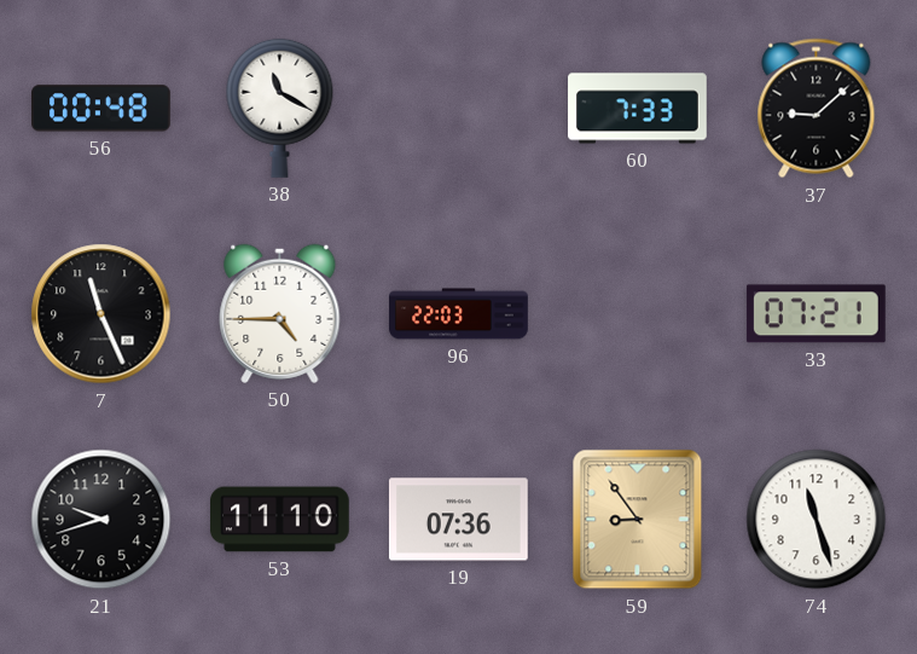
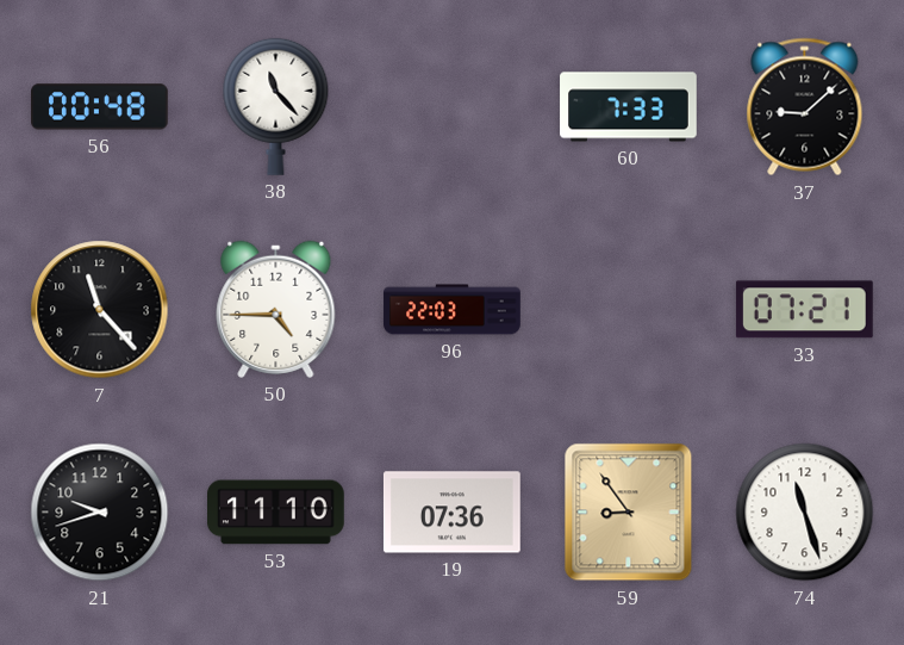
38: 11:20 -> 11:23 (276, 106)
7: 11:26 -> 11:23 (100, 310)
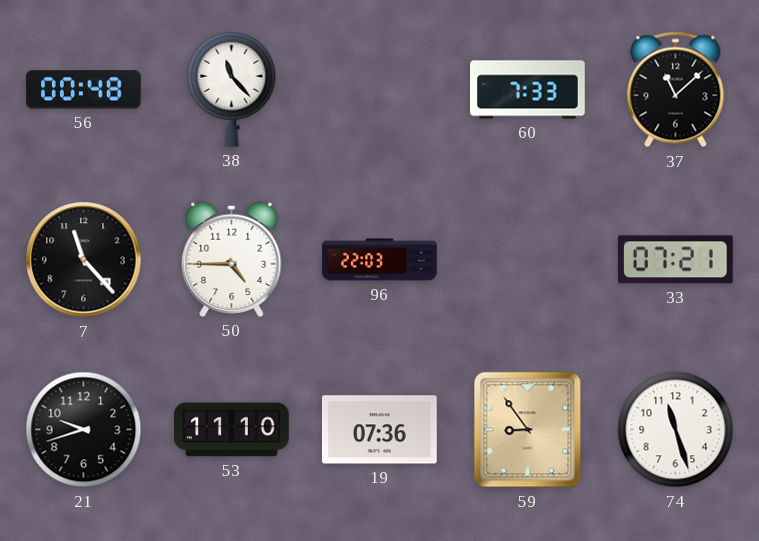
37: 9:08 -> 11:08 (676, 90)
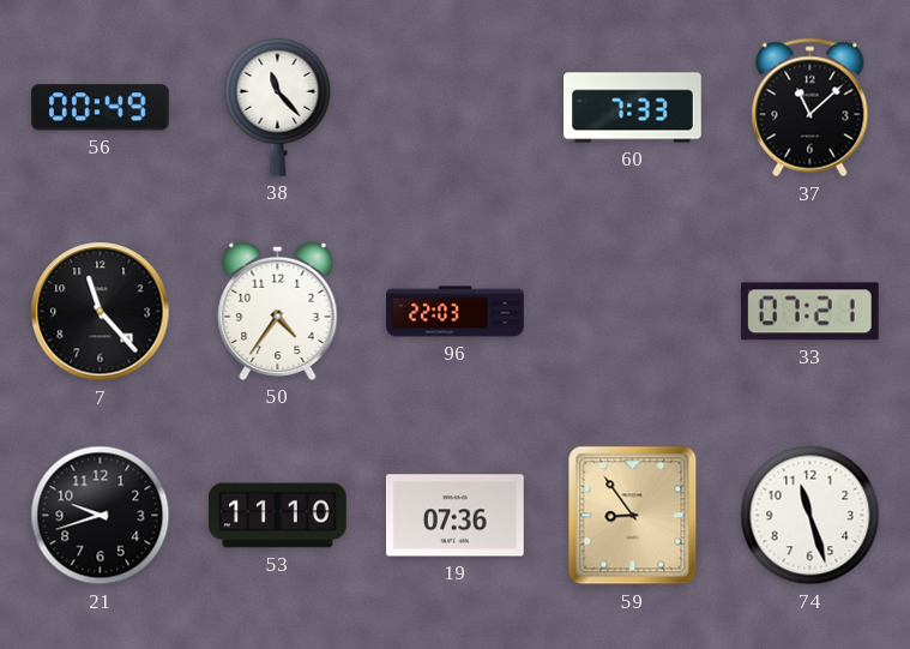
56: 00:48 -> 00:49 (101, 108)
50: 4:45 -> 4:36 (278, 311)
